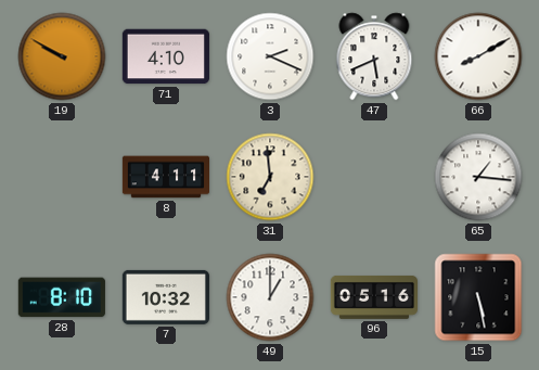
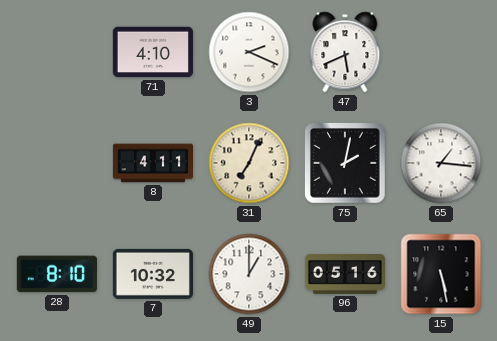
19: 9:50 -> none (62, 56)
66: 8:10 -> none (478, 56)
31: 6:59 -> 7:04 (249, 163)
75: none -> 2:02 (346, 164)
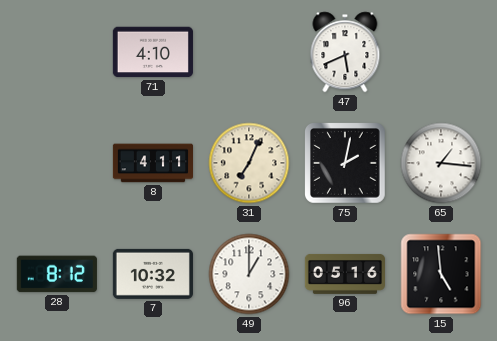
3: 2:19 -> none (249, 52)
28: 8:10 -> 8:12 (57, 274)
15: 5:28 -> 4:59 (441, 274)
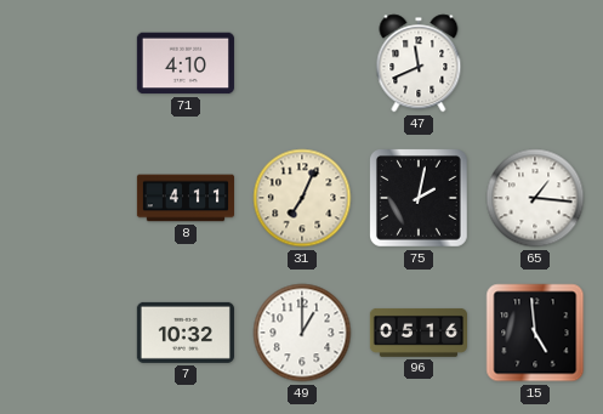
47: 5:41 -> 11:41 (419, 63)
28: 8:12 -> none (57, 274)
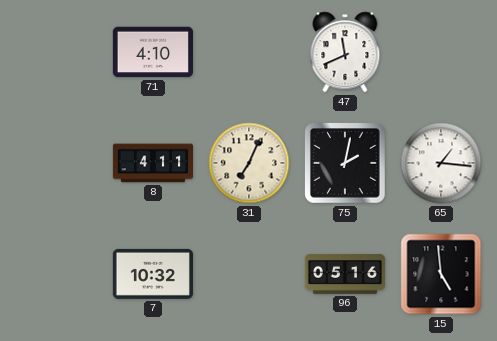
49: 1:00 -> none (302, 333)
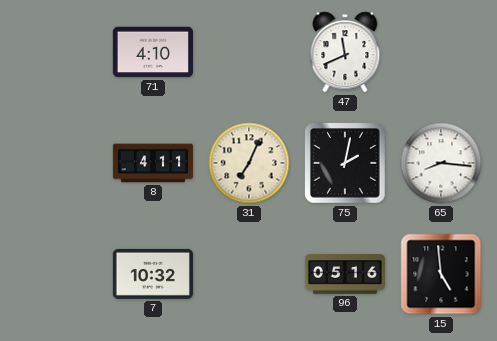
65: 1:16 -> 8:16 (441, 163)
